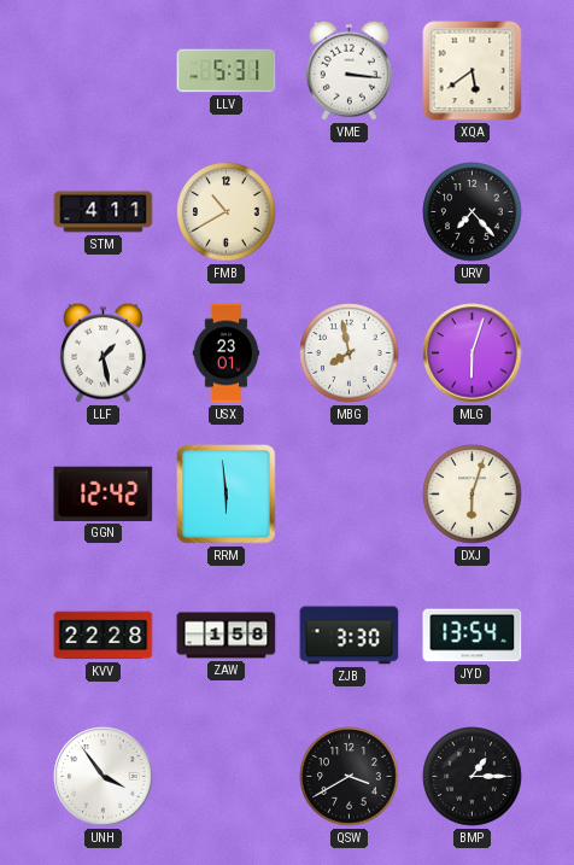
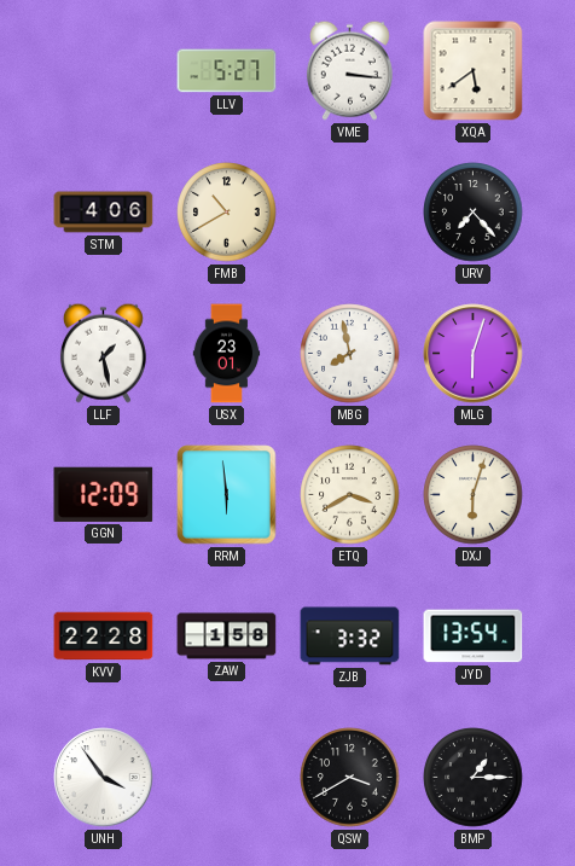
LLV: 5:31 -> 5:27 (227, 71)
STM: 4:11 -> 4:06 (104, 213)
GGN: 12:42 -> 12:09 (104, 494)
ETQ: none -> 3:40 (350, 495)
ZJB: 3:30 -> 3:32 (350, 637)
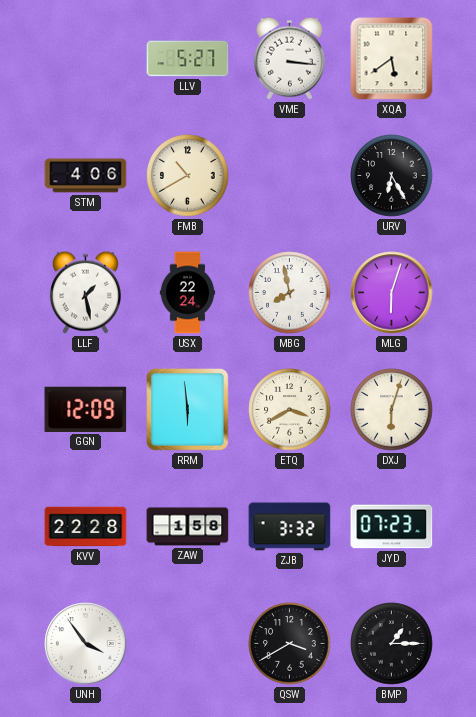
URV: 7:23 -> 6:25 (392, 176)
USX: 23:01 -> 22:24 (188, 293)
JYD: 13:54 -> 07:23 (392, 527)
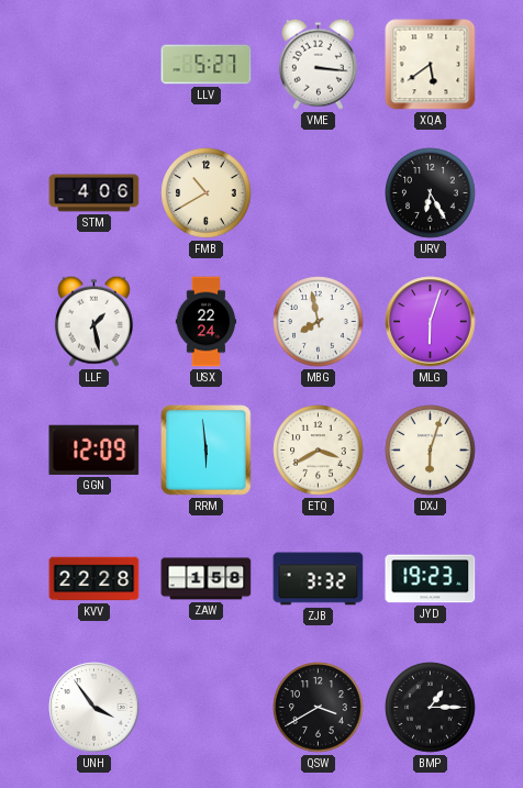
JYD: 07:23 -> 19:23 (431, 579)
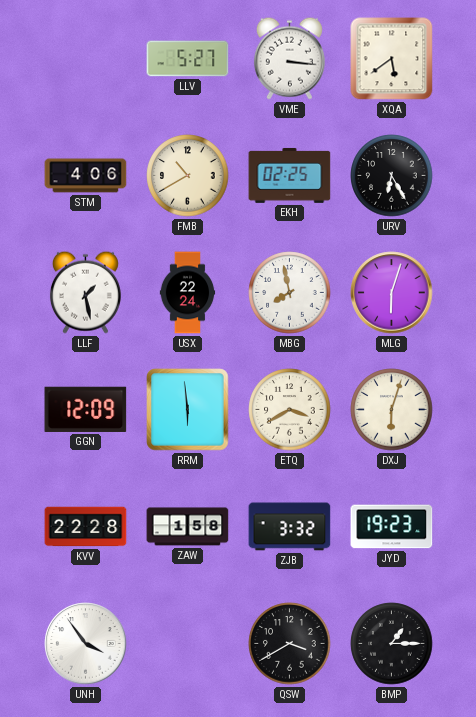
EKH: none -> 02:25 (290, 175)
